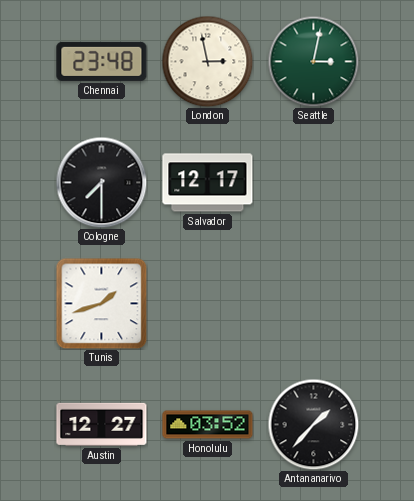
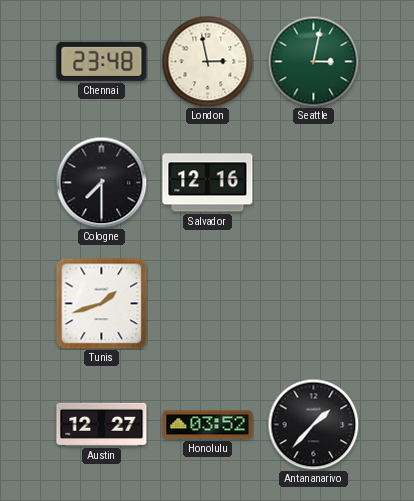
Salvador: 12:17 -> 12:16 (208, 183)
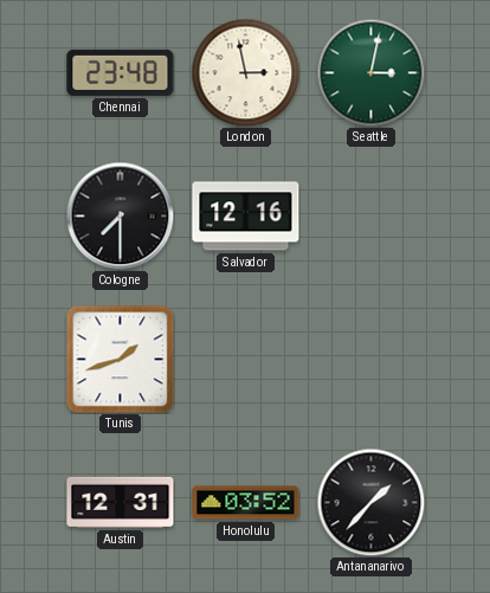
Austin: 12:27 -> 12:31 (121, 502)
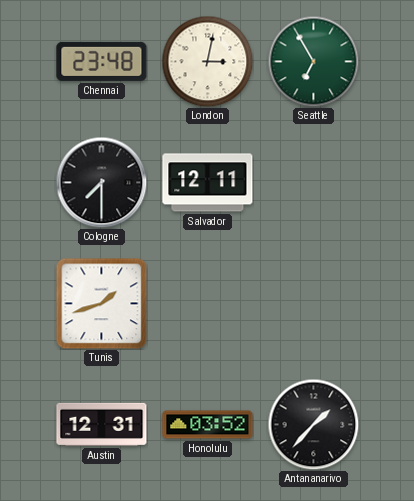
London: 2:58 -> 3:02 (207, 61)
Seattle: 3:02 -> 6:55 (313, 61)
Salvador: 12:16 -> 12:11 (208, 183)
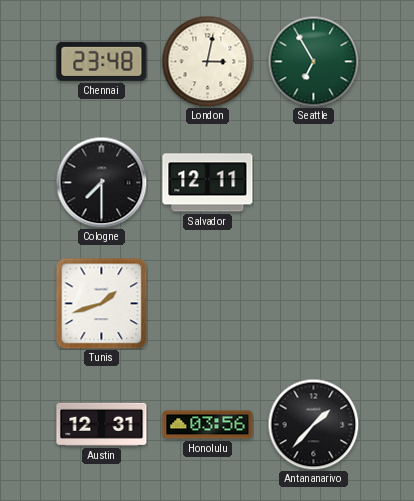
Honolulu: 03:52 -> 03:56 (208, 425)
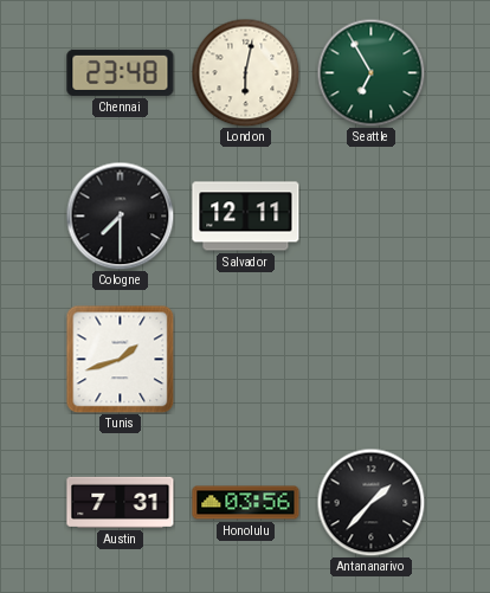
London: 3:02 -> 6:02 (245, 72)
Austin: 12:31 -> 7:31 (121, 502)
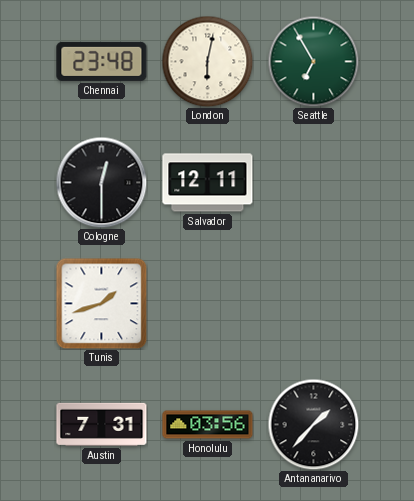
Cologne: 7:30 -> 12:30 (101, 182)
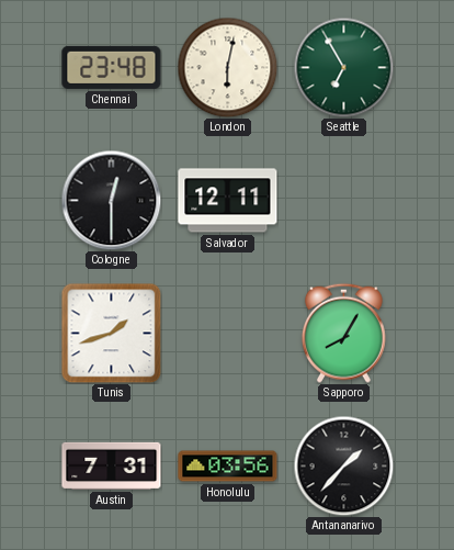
Sapporo: none -> 8:05 (343, 333)
